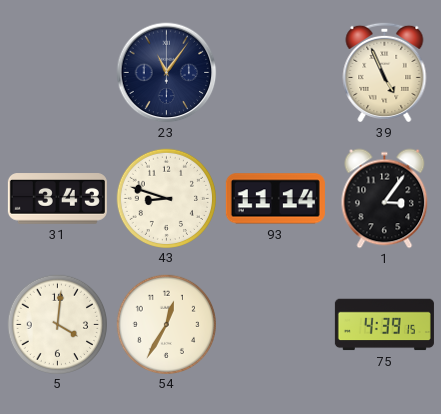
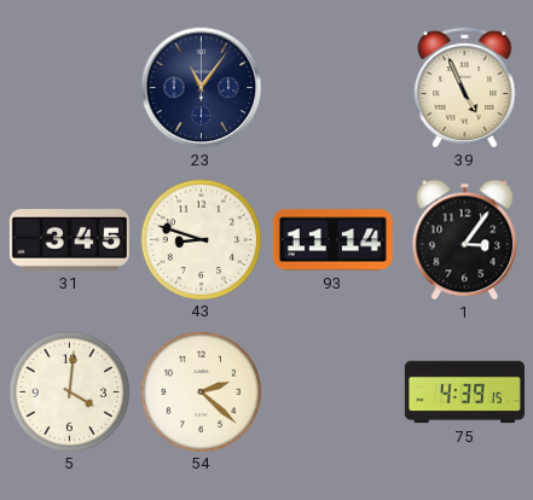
31: 3:43 -> 3:45 (69, 240)
54: 12:35 -> 2:22 (201, 391)
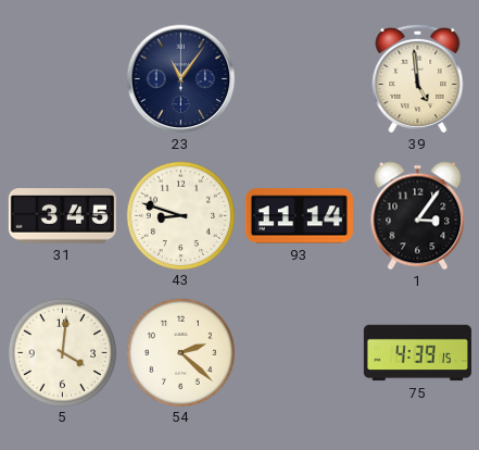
39: 4:56 -> 4:59 (418, 78)
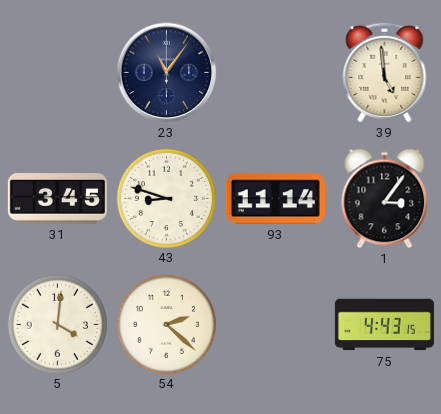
75: 4:39 -> 4:43 (384, 325)
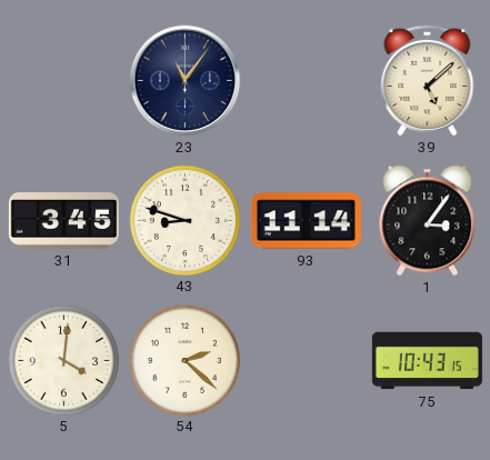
39: 4:59 -> 5:08 (428, 80)
75: 4:43 -> 10:43 (427, 361)
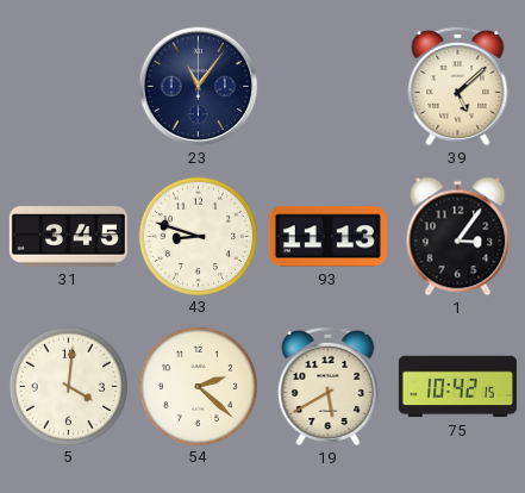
93: 11:14 -> 11:13 (327, 237)
19: none -> 5:40 (329, 386)
75: 10:43 -> 10:42 (457, 387)
